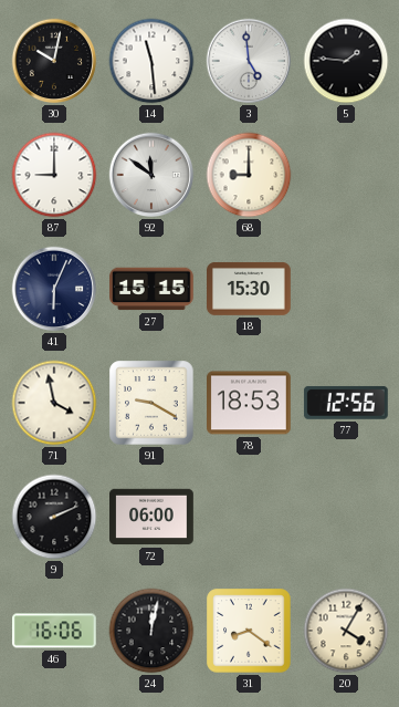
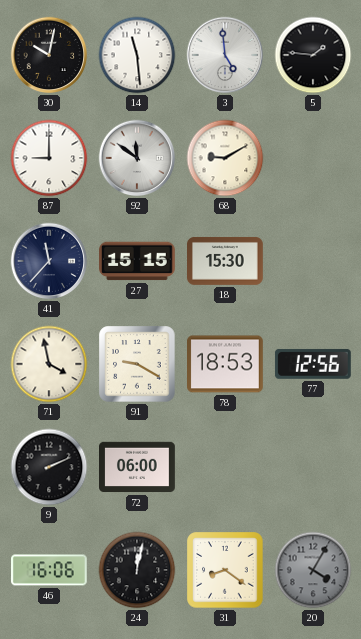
68: 9:00 -> 9:10 (225, 158)
41: 6:04 -> 11:37 (49, 261)
20 dial: cream -> grey (313, 570)
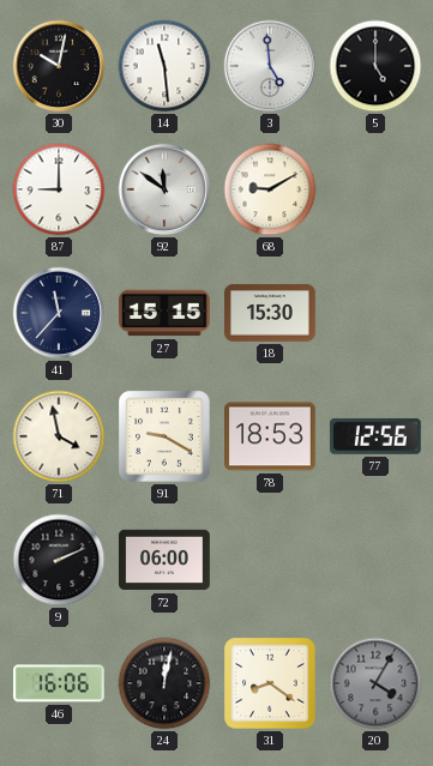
5: 1:46 -> 5:00 (375, 66)
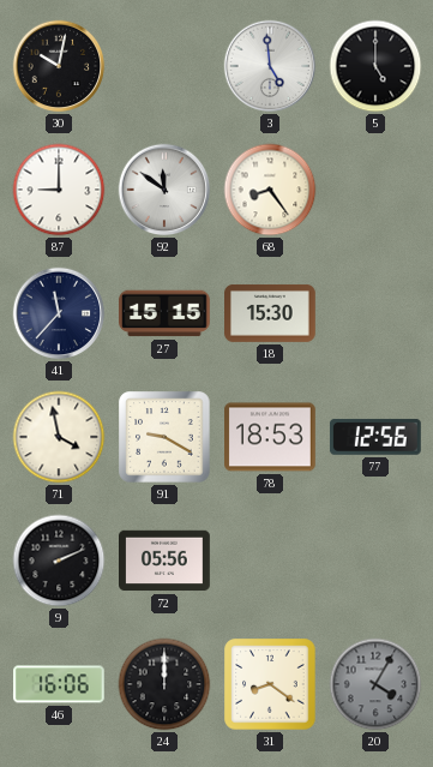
14: 11:29 -> none (164, 66)
68: 9:10 -> 8:24 (270, 190)
72: 06:00 -> 05:56 (166, 561)
24: 12:02 -> 12:00 (164, 684)
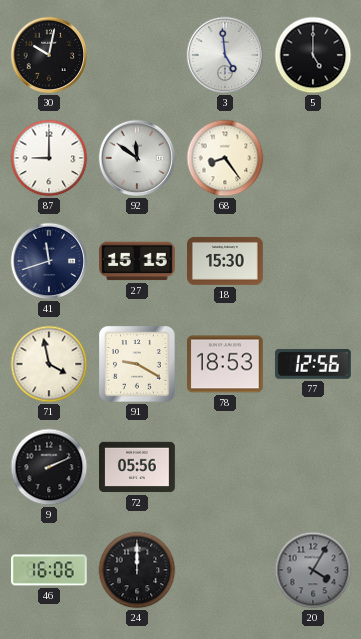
41: 11:37 -> 11:42 (49, 261)
31: 8:21 -> none (270, 684)
